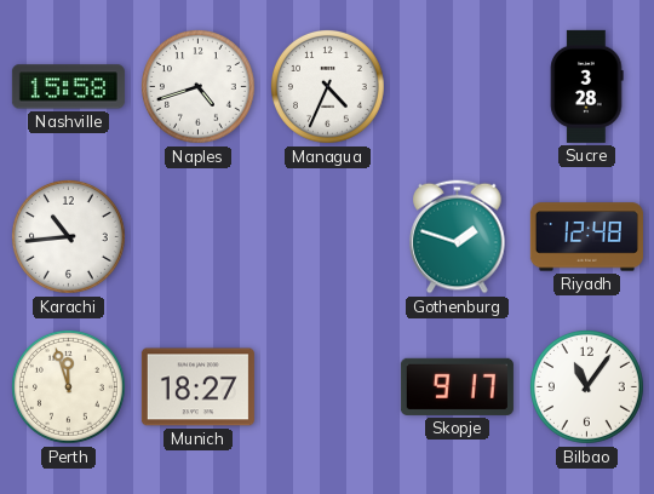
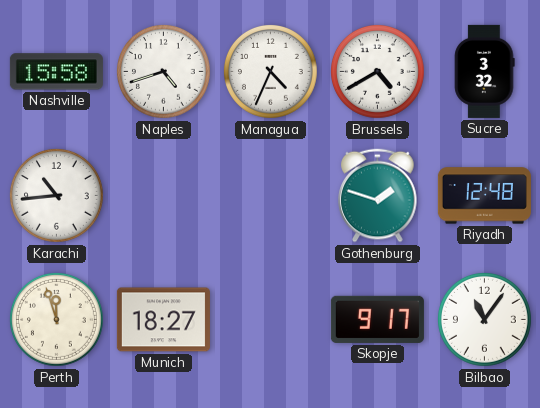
Brussels: none -> 4:40 (378, 72)
Sucre: 3:28 -> 3:32 (485, 71)
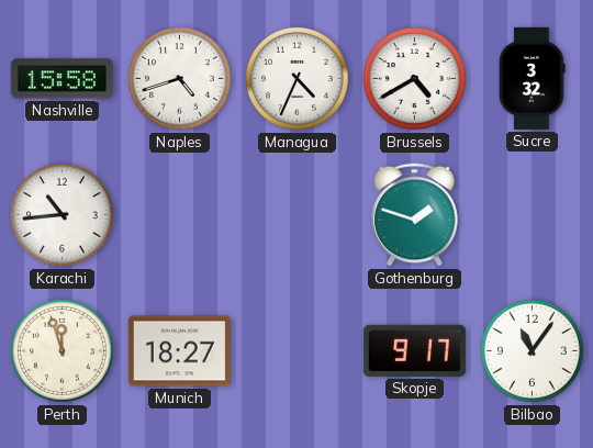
Riyadh: 12:48 -> none (484, 196)
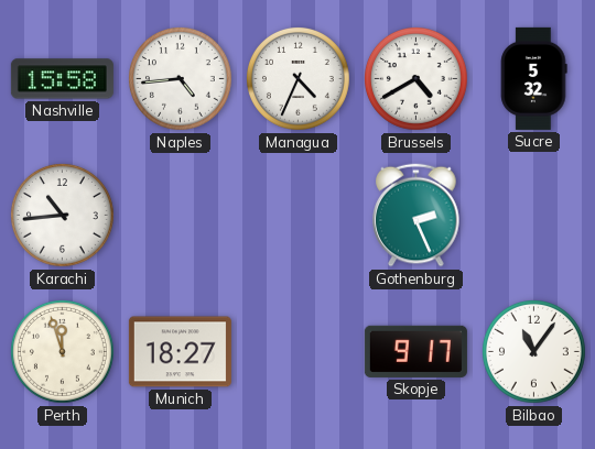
Naples: 4:42 -> 4:44 (181, 79)
Sucre: 3:32 -> 5:32 (534, 78)
Gothenburg: 1:48 -> 2:26 (416, 216)
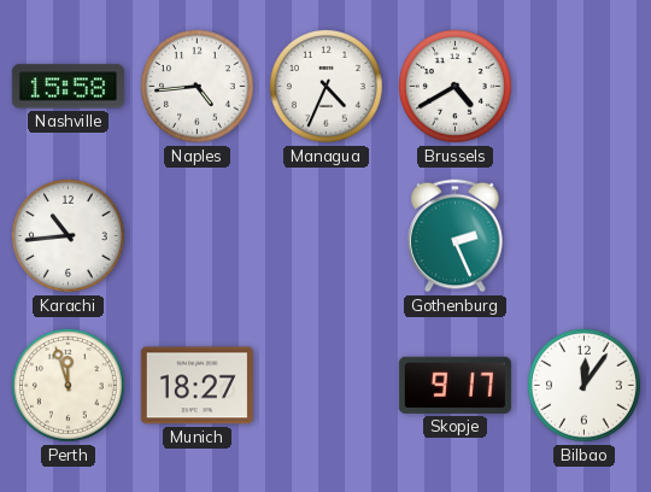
Sucre: 5:32 -> none (534, 78)
Bilbao: 11:06 -> 12:06 (585, 386)
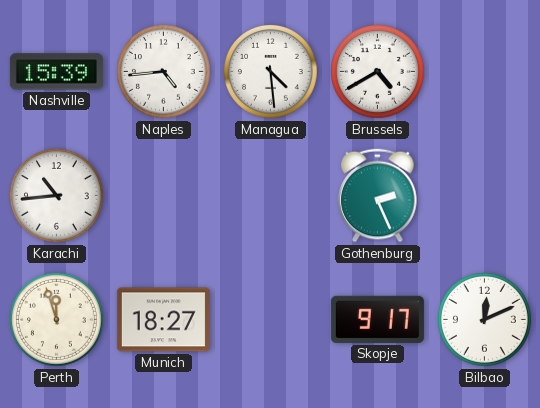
Nashville: 15:58 -> 15:39 (56, 72)
Managua: 4:34 -> 4:29 (271, 72)
Bilbao: 12:06 -> 12:11 (485, 320)
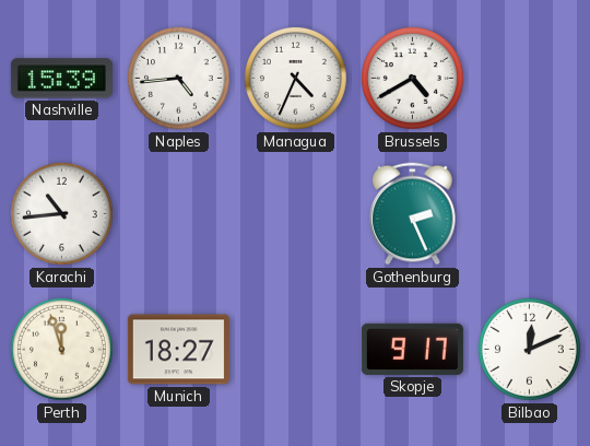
Managua: 4:29 -> 4:34 (296, 79)
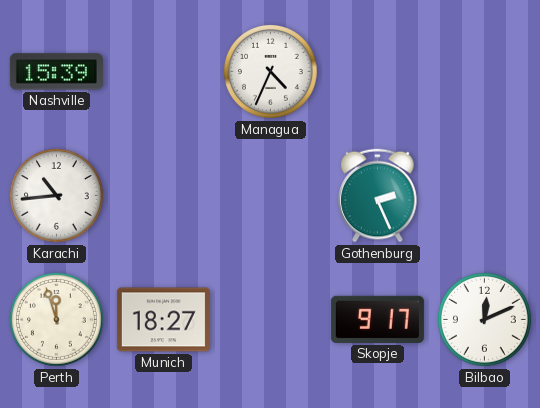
Naples: 4:44 -> none (179, 79)
Brussels: 4:40 -> none (413, 79)
